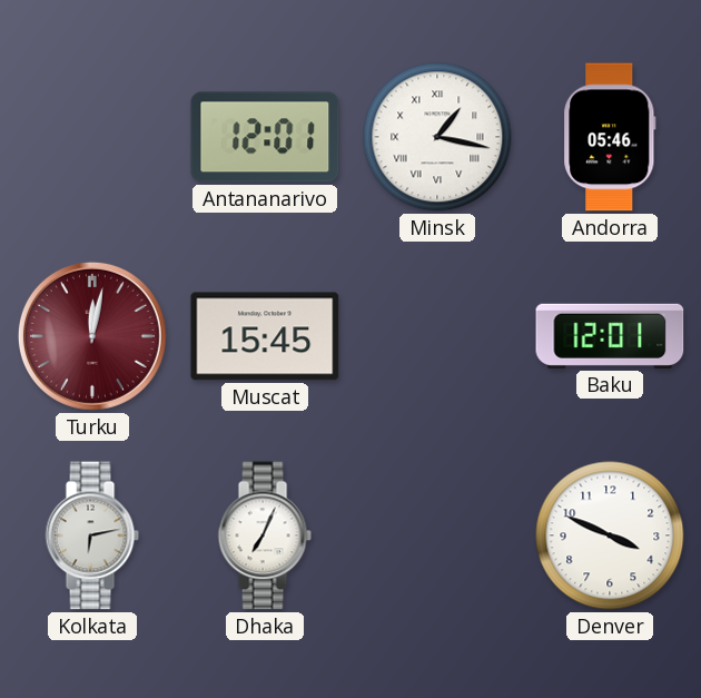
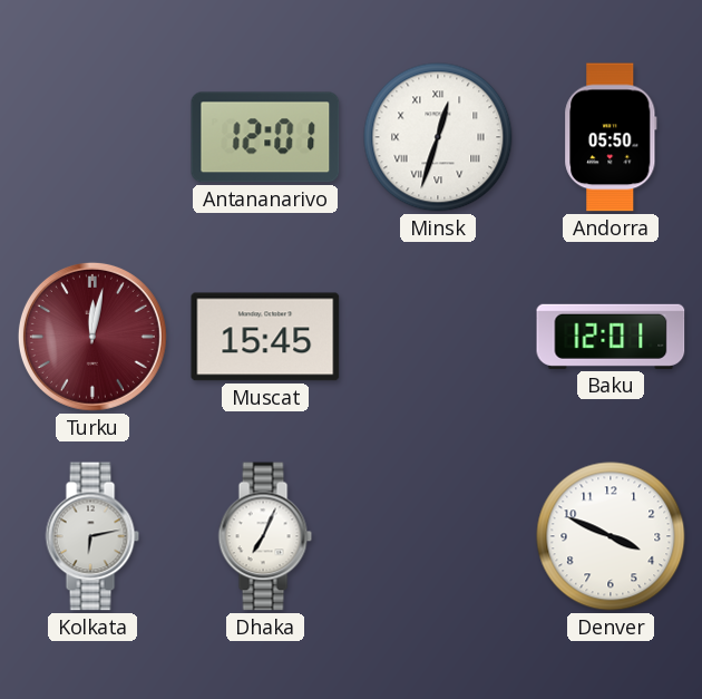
Minsk: 1:17 -> 12:33 (438, 137)
Andorra: 05:46 -> 05:50 (611, 137)
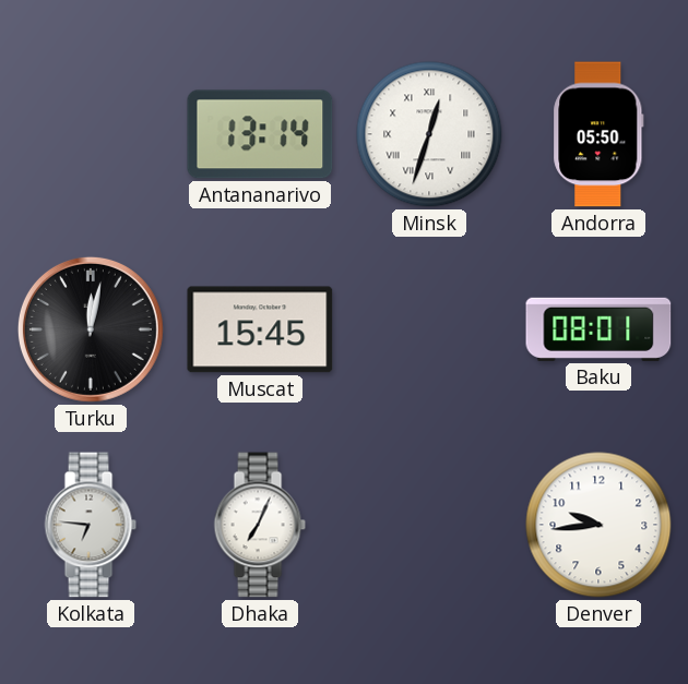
Antananarivo: 12:01 -> 13:14 (260, 134)
Turku dial: burgundy -> black (91, 329)
Baku: 12:01 -> 08:01 (598, 329)
Kolkata: 6:13 -> 6:46 (91, 525)
Denver: 3:49 -> 9:44 (598, 525)
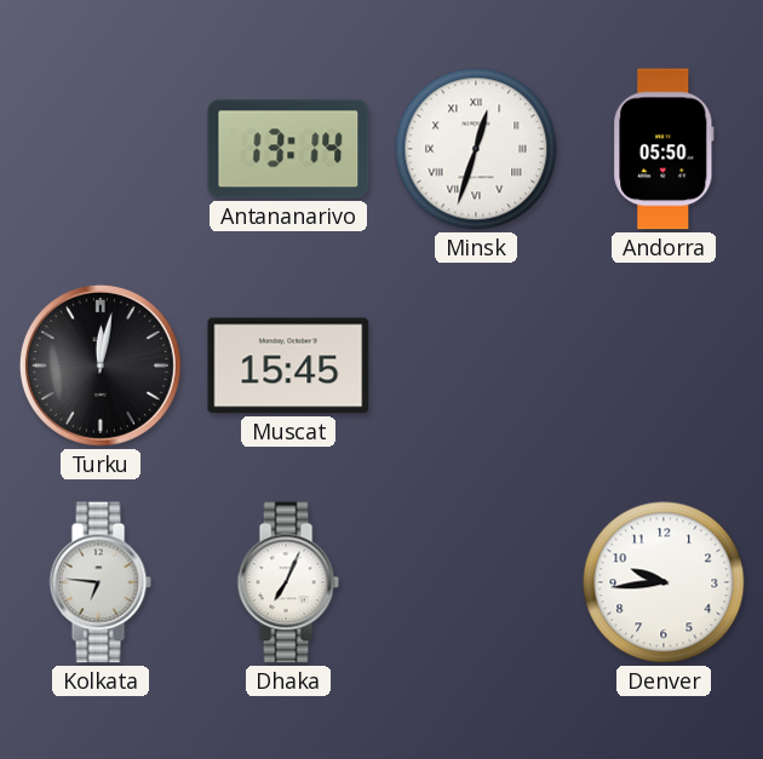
Baku: 08:01 -> none (598, 329)
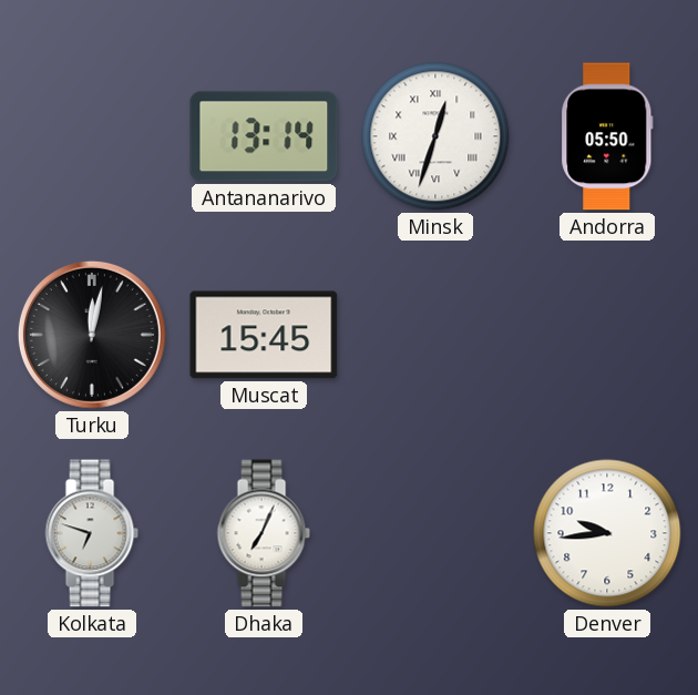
Kolkata: 6:46 -> 6:48 (92, 533)
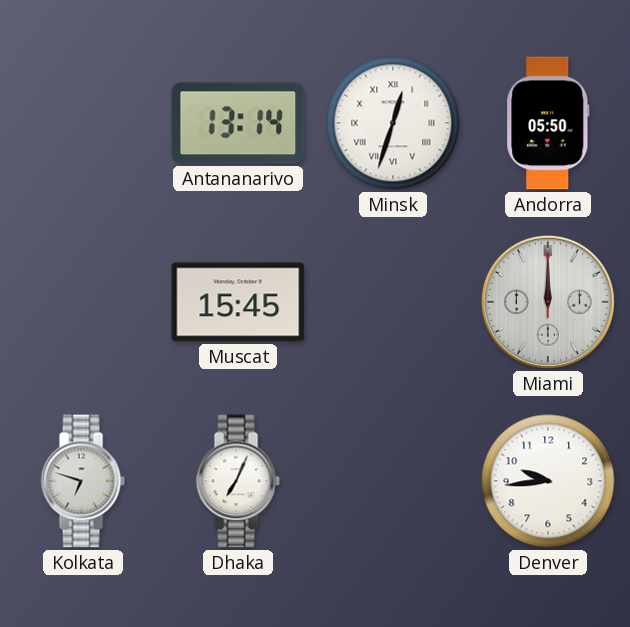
Turku: 12:02 -> none (92, 335)
Miami: none -> 12:00 (548, 302)
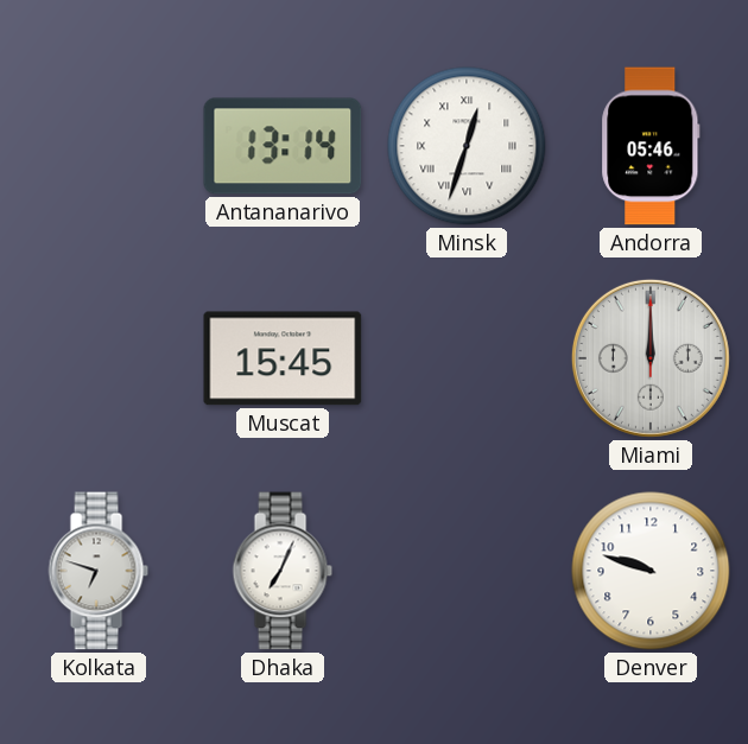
Andorra: 05:50 -> 05:46 (651, 146)
Denver: 9:44 -> 9:48 (651, 571)
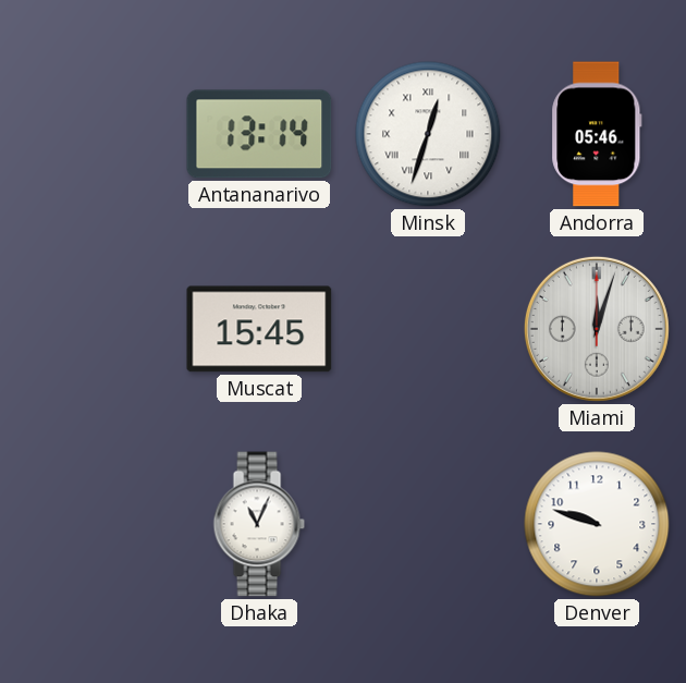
Miami: 12:00 -> 12:03 (597, 329)
Kolkata: 6:48 -> none (99, 571)
Dhaka: 7:04 -> 11:04 (259, 524)
